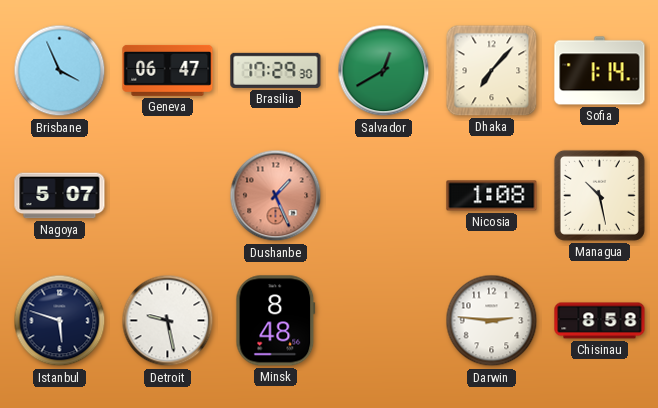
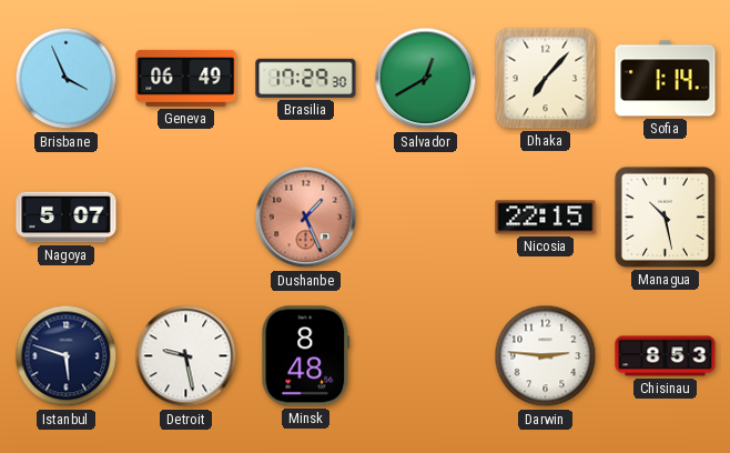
Geneva: 06:47 -> 06:49 (186, 78)
Nicosia: 1:08 -> 22:15 (546, 218)
Chisinau: 8:58 -> 8:53 (666, 356)
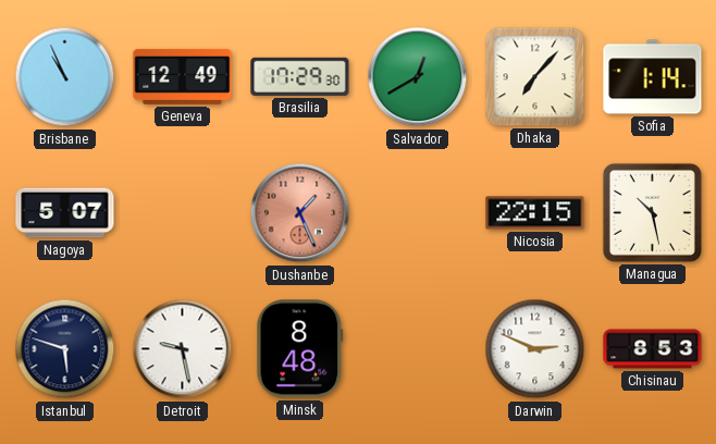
Brisbane: 3:56 -> 10:56 (65, 77)
Geneva: 06:49 -> 12:49 (183, 76)
Darwin: 2:46 -> 2:49 (535, 349)
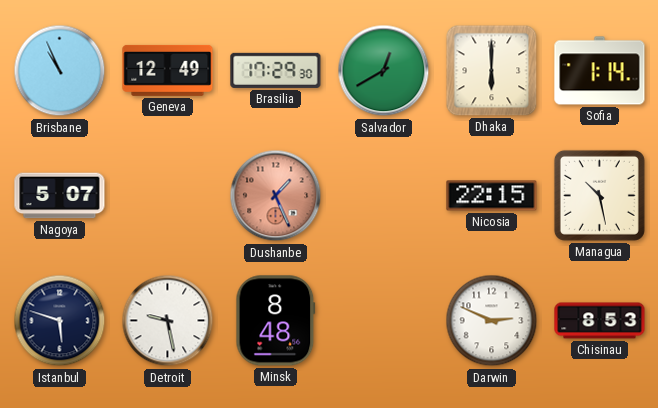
Dhaka: 7:07 -> 6:00 (492, 71)
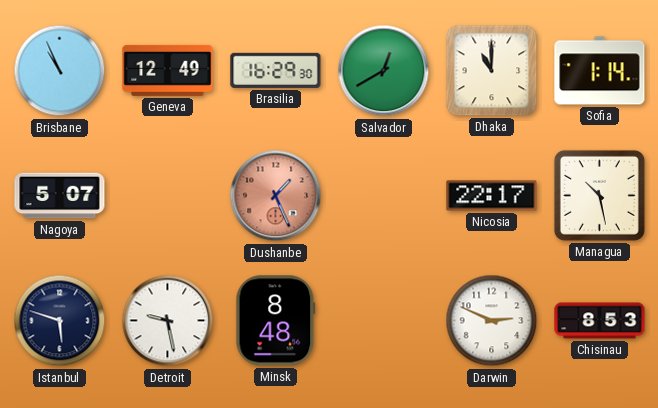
Brasilia: 17:29 -> 16:29 (276, 70)
Dhaka: 6:00 -> 11:00 (492, 71)
Nicosia: 22:15 -> 22:17 (492, 196)
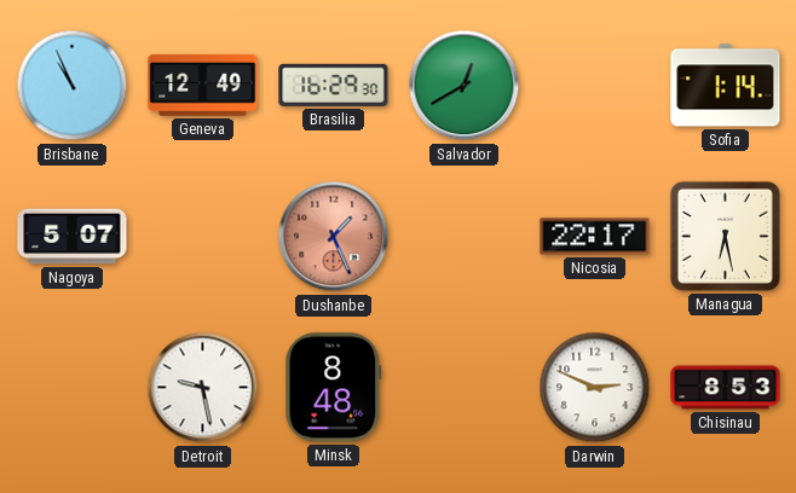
Dhaka: 11:00 -> none (492, 71)
Managua: 10:28 -> 6:28 (725, 236)
Istanbul: 5:48 -> none (60, 321)
